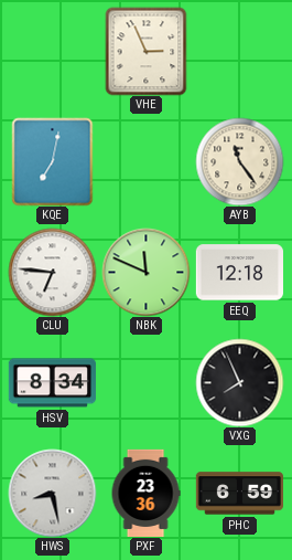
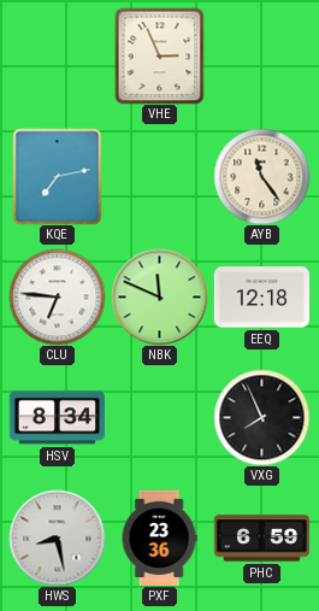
KQE: 7:02 -> 7:13 (58, 176)
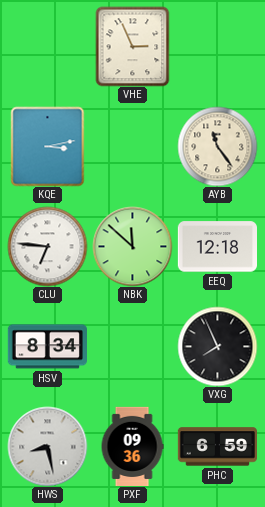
KQE: 7:13 -> 3:13 (48, 146)
NBK: 11:49 -> 11:52 (132, 246)
PXF: 23:36 -> 09:36 (132, 446)
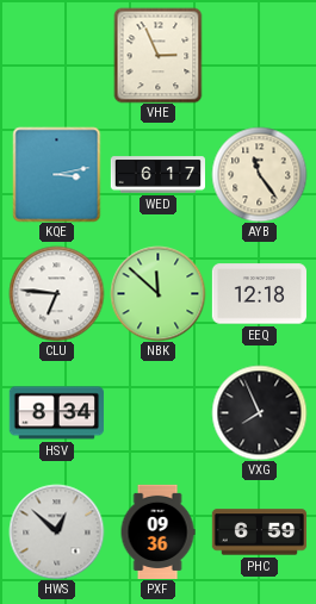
WED: none -> 6:17 (157, 175)
HWS: 8:28 -> 12:52 (56, 531)
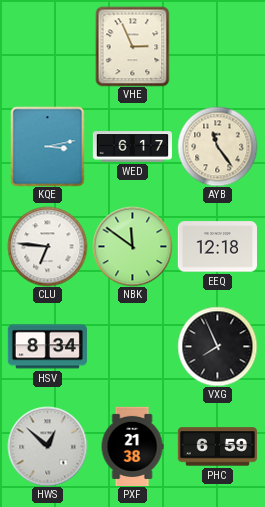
NBK: 11:52 -> 11:51 (132, 246)
PXF: 09:36 -> 21:38 (132, 446)
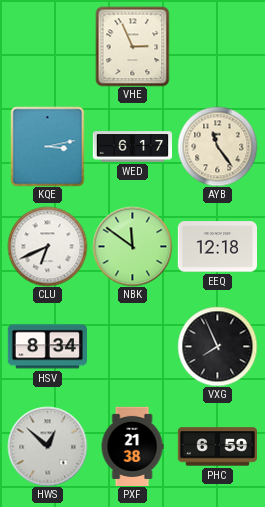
CLU: 6:46 -> 6:41 (47, 246)
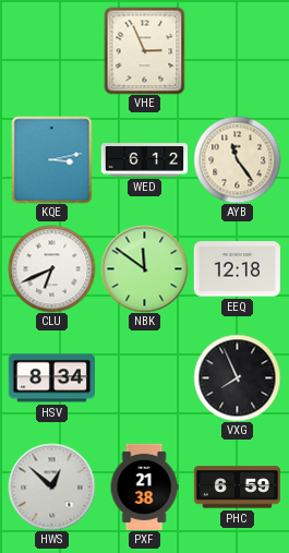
WED: 6:17 -> 6:12 (144, 160)
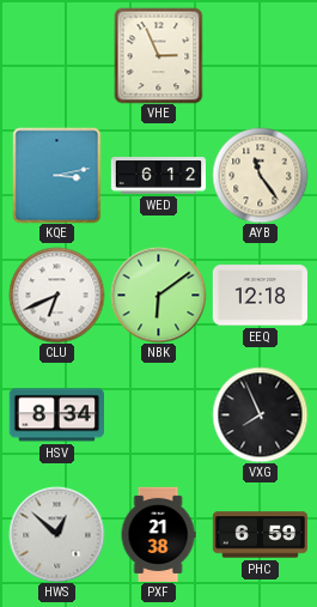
NBK: 11:51 -> 6:09 (158, 295)
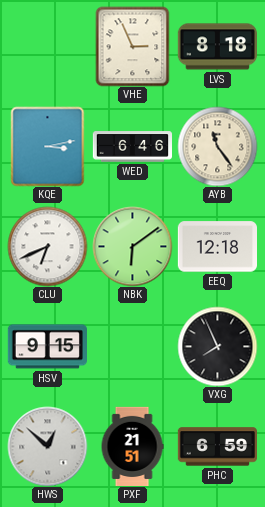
LVS: none -> 8:18 (217, 47)
WED: 6:12 -> 6:46 (132, 147)
HSV: 8:34 -> 9:15 (47, 347)
PXF: 21:38 -> 21:51 (132, 446)
